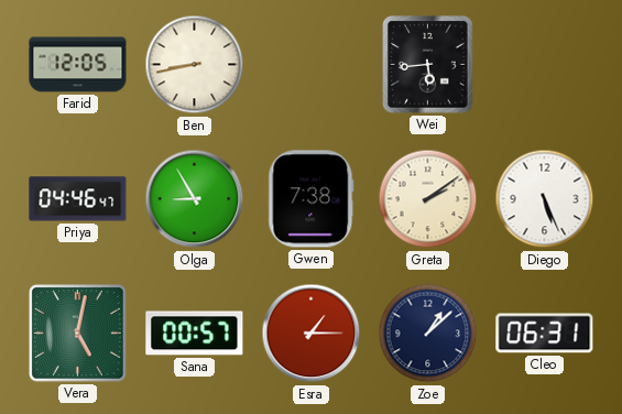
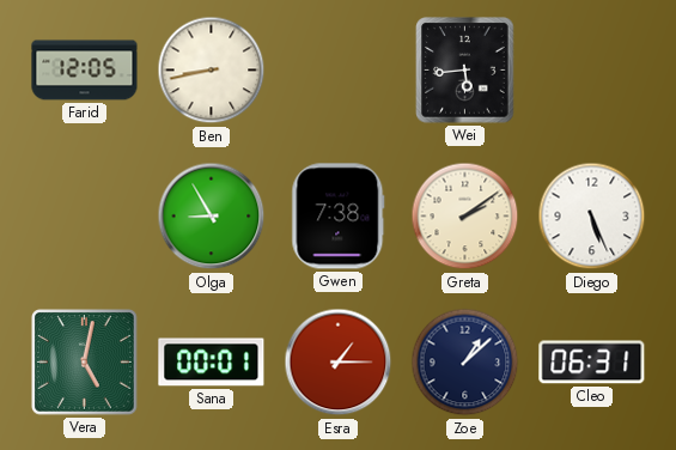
Priya: 04:46 -> none (78, 199)
Sana: 00:57 -> 00:01 (212, 363)
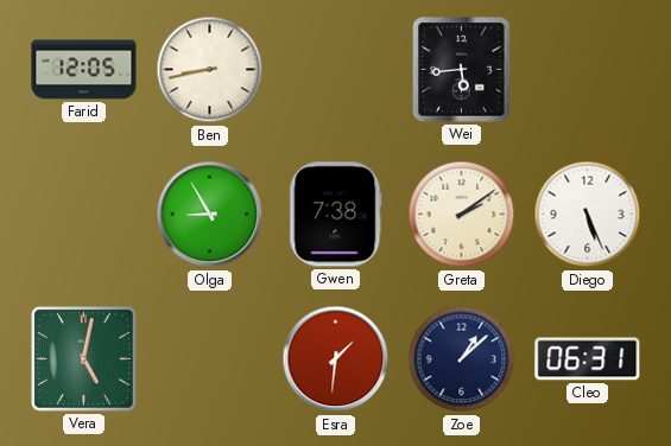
Sana: 00:01 -> none (212, 363)
Esra: 1:15 -> 1:31 (336, 359)
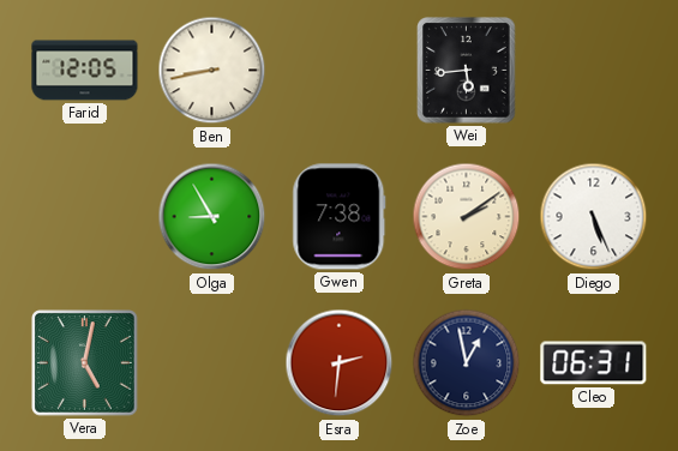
Esra: 1:31 -> 2:31 (340, 363)
Zoe: 1:08 -> 12:58 (467, 363)
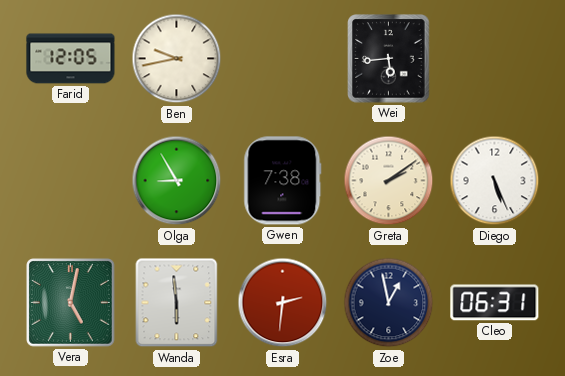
Ben: 8:43 -> 9:43 (177, 59)
Wanda: none -> 5:59 (177, 303)
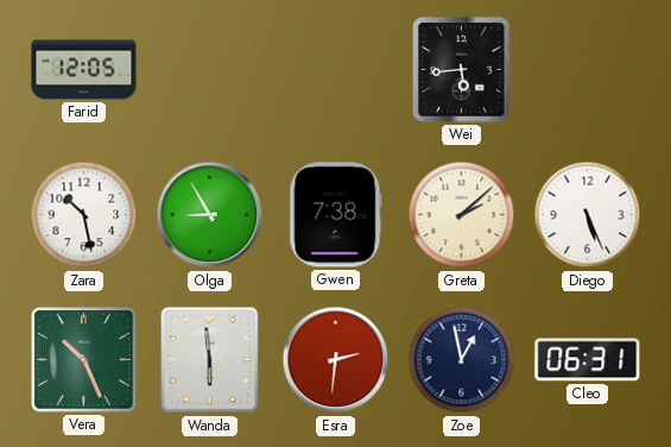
Ben: 9:43 -> none (177, 59)
Zara: none -> 10:28 (84, 215)
Greta: 2:09 -> 2:08 (462, 215)
Vera: 5:02 -> 10:26 (84, 360)
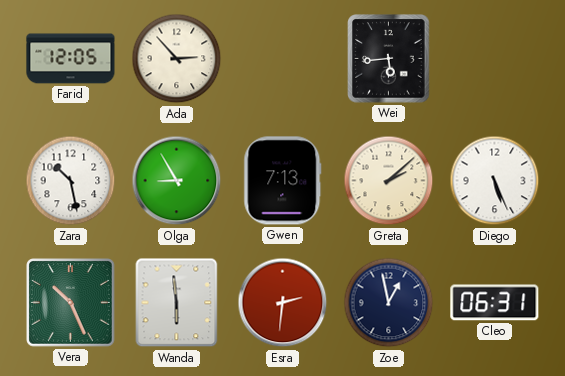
Ada: none -> 2:53 (177, 59)
Gwen: 7:38 -> 7:13 (283, 181)
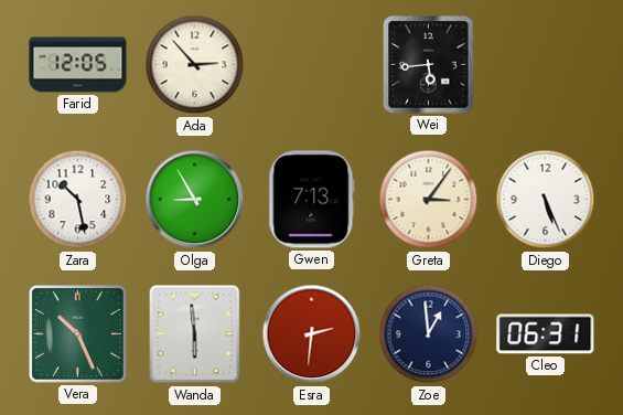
Greta: 2:08 -> 3:06 (429, 200)
Zoe: 12:58 -> 12:59 (429, 334)
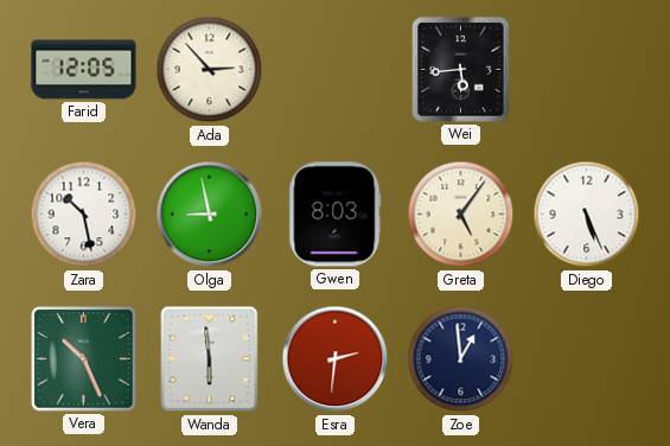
Olga: 8:55 -> 8:58 (210, 215)
Gwen: 7:13 -> 8:03 (336, 215)
Greta: 3:06 -> 5:06 (461, 215)
Cleo: 06:31 -> none (546, 334)
